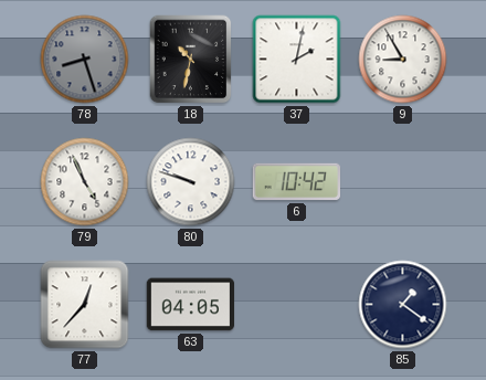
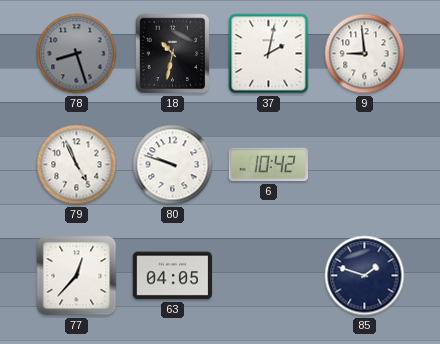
9: 8:55 -> 8:59 (365, 54)
85: 1:21 -> 1:48 (365, 276)
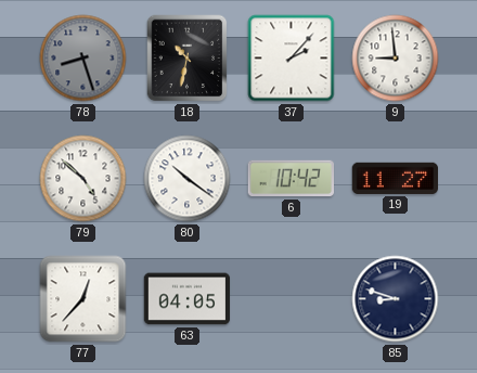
37: 2:02 -> 2:07 (292, 59)
79: 4:56 -> 4:52 (83, 179)
80: 9:48 -> 10:21 (188, 179)
19: none -> 11:27 (395, 178)
85: 1:48 -> 8:48 (396, 299)
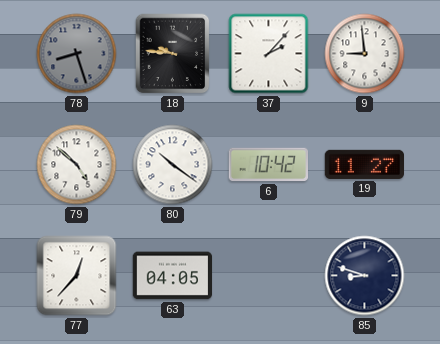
18: 10:32 -> 9:46 (173, 54)
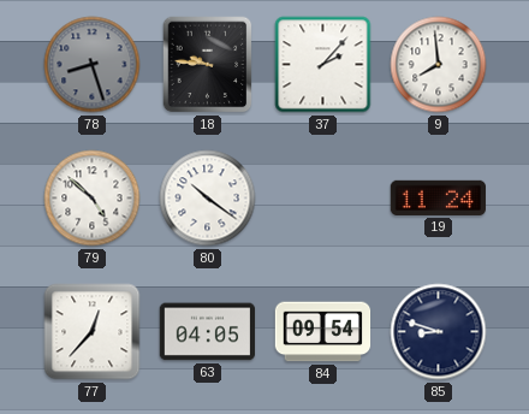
9: 8:59 -> 7:59 (439, 65)
6: 10:42 -> none (268, 165)
19: 11:27 -> 11:24 (438, 197)
84: none -> 09:54 (323, 332)
